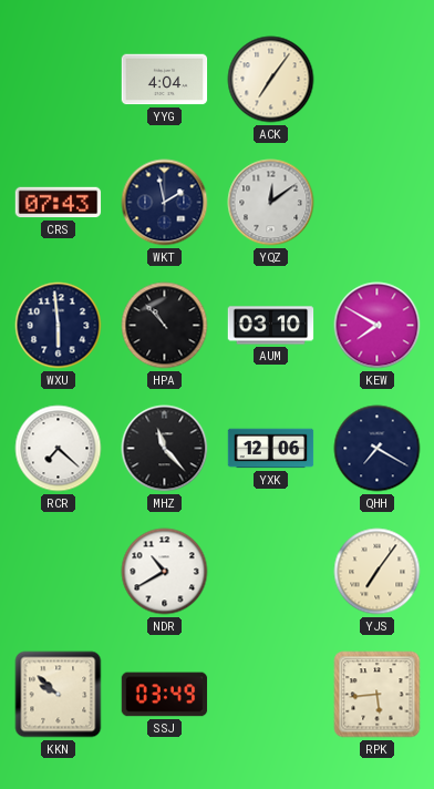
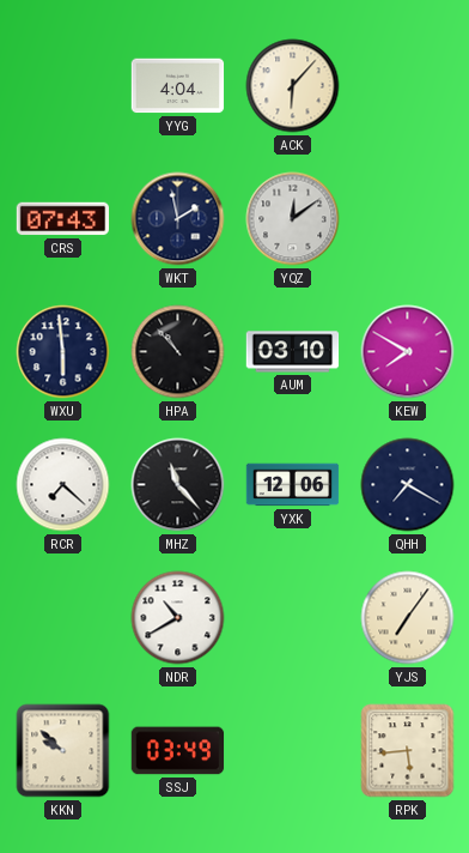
ACK: 7:06 -> 6:07 (293, 86)
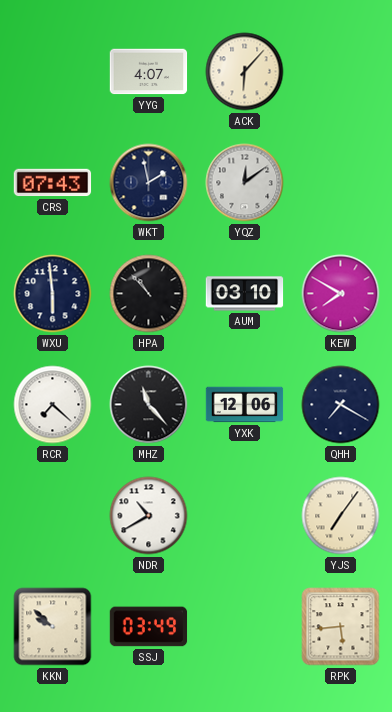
YYG: 4:04 -> 4:07 (149, 72)
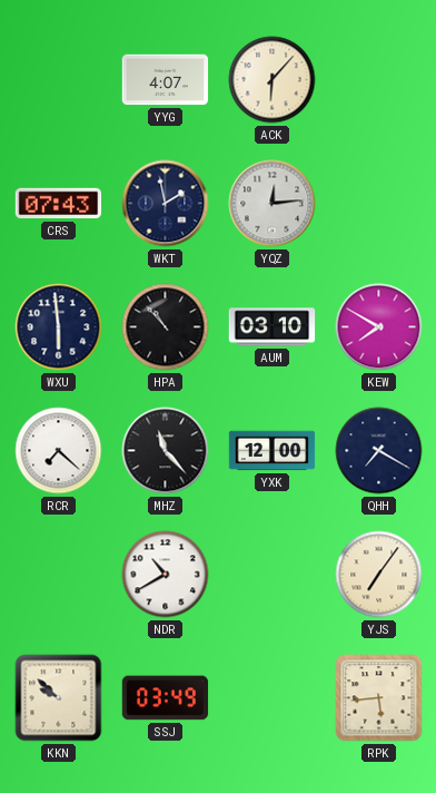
YQZ: 12:09 -> 12:14 (272, 204)
YXK: 12:06 -> 12:00 (272, 451)
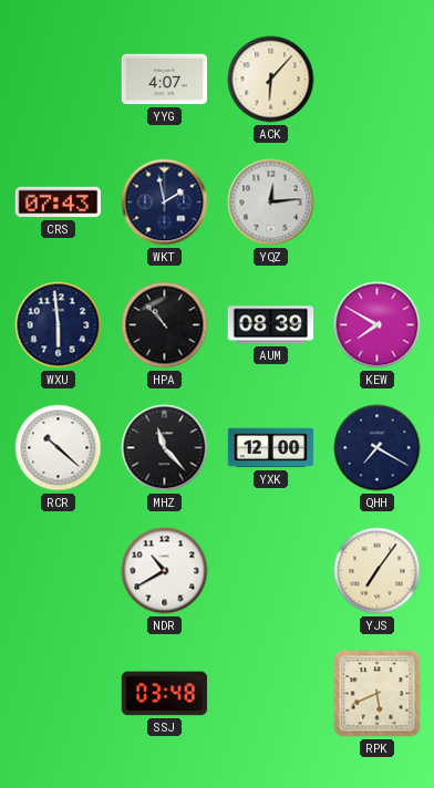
AUM: 03:10 -> 08:39 (271, 325)
RCR: 7:22 -> 10:22 (59, 448)
KKN: 9:52 -> none (59, 698)
SSJ: 03:49 -> 03:48 (165, 694)
RPK: 5:44 -> 5:41 (378, 694)
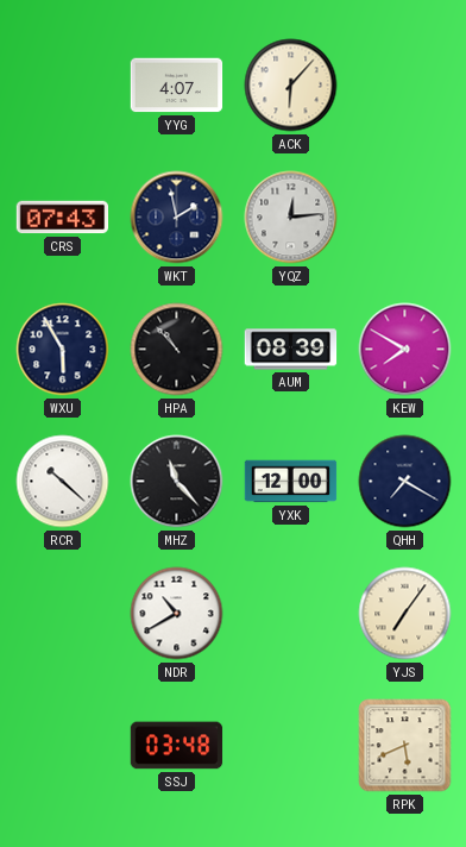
WXU: 5:59 -> 5:55 (63, 350)
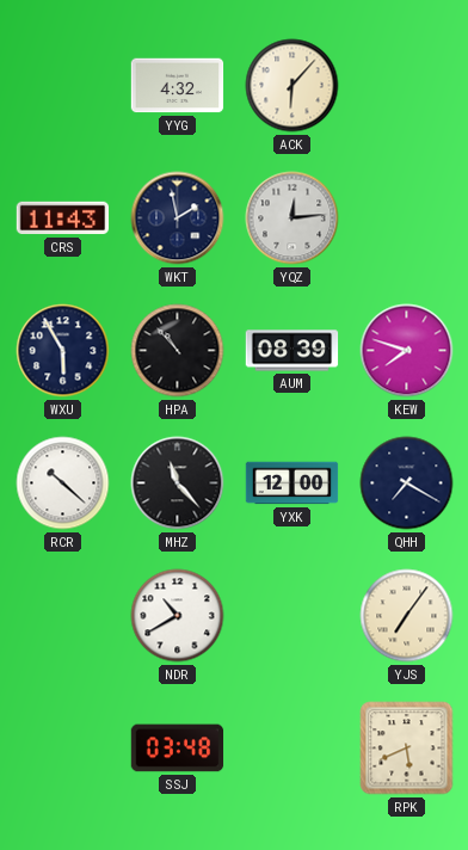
YYG: 4:07 -> 4:32 (178, 86)
CRS: 07:43 -> 11:43 (63, 218)
KEW: 7:50 -> 7:48 (407, 351)
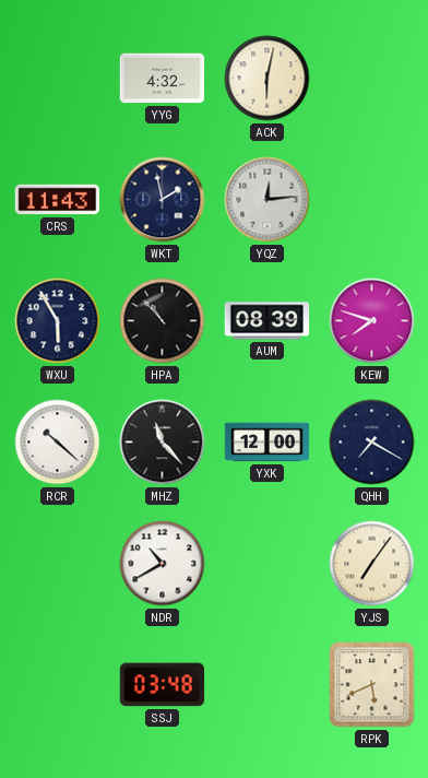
ACK: 6:07 -> 6:02 (267, 79)
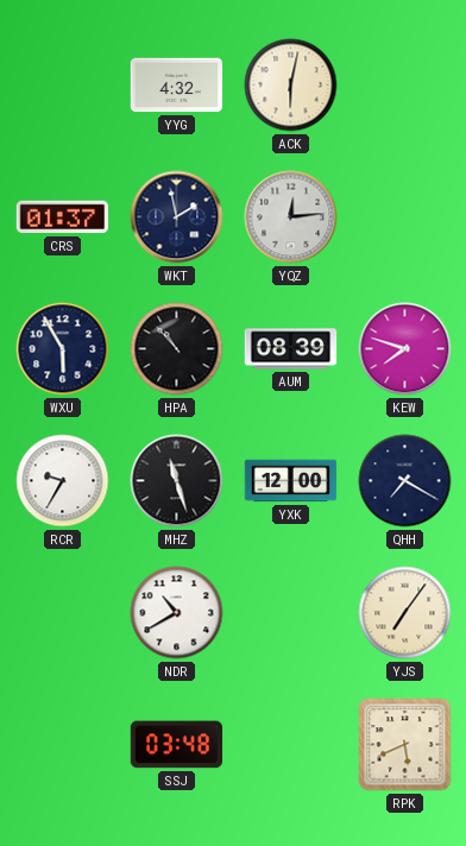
CRS: 11:43 -> 01:37 (63, 217)
RCR: 10:22 -> 9:35 (63, 481)
MHZ: 11:23 -> 11:27 (177, 481)
